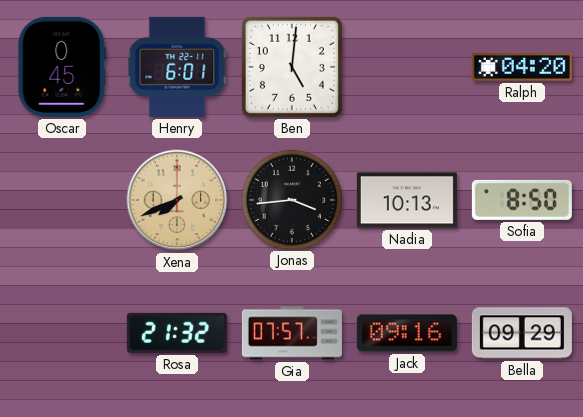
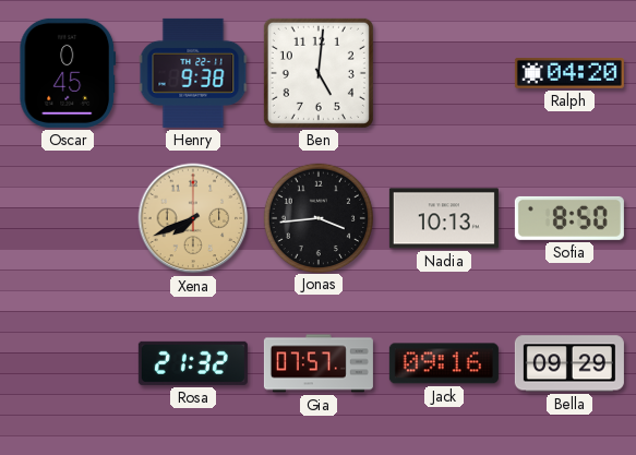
Henry: 6:01 -> 9:38 (193, 73)
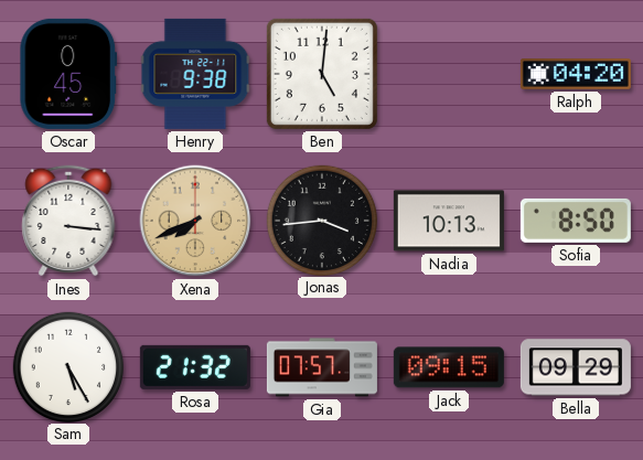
Ines: none -> 3:16 (68, 221)
Sam: none -> 5:25 (67, 366)
Jack: 09:16 -> 09:15 (449, 367)
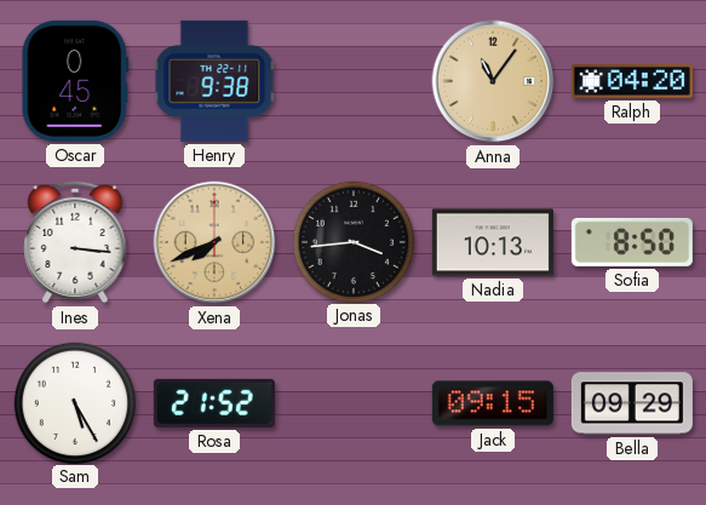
Ben: 5:01 -> none (322, 74)
Anna: none -> 11:06 (493, 81)
Rosa: 21:32 -> 21:52 (214, 403)
Gia: 07:57 -> none (322, 367)
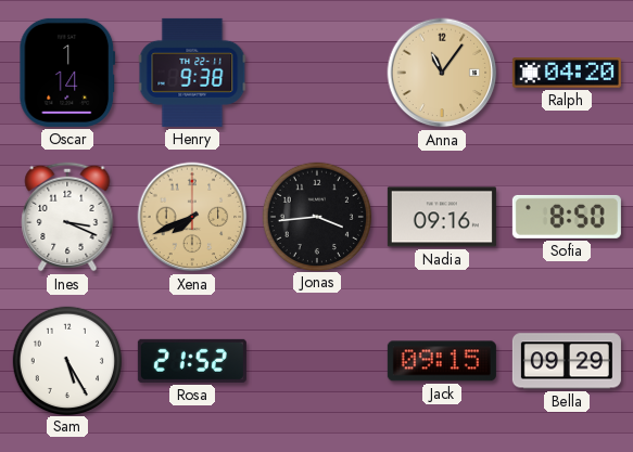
Oscar: 0:45 -> 1:14 (67, 73)
Ines: 3:16 -> 3:19 (67, 217)
Nadia: 10:13 -> 09:16 (442, 217)
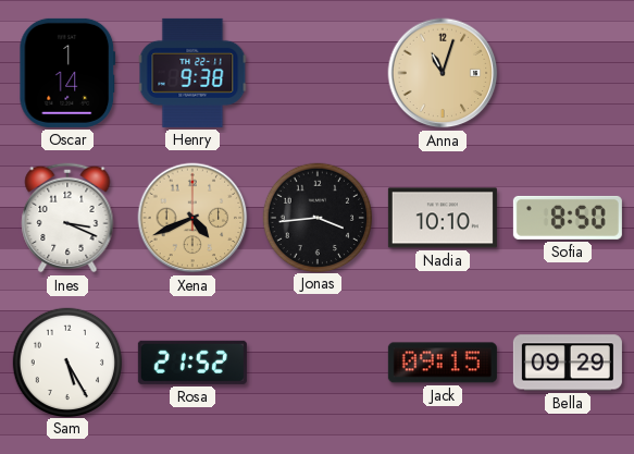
Anna: 11:06 -> 11:03 (443, 73)
Ralph: 04:20 -> none (567, 73)
Xena: 7:41 -> 4:41 (192, 218)
Nadia: 09:16 -> 10:10 (443, 218)
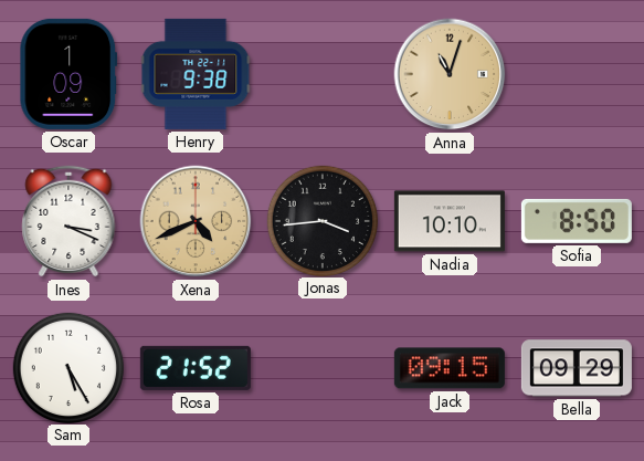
Oscar: 1:14 -> 1:09 (68, 74)
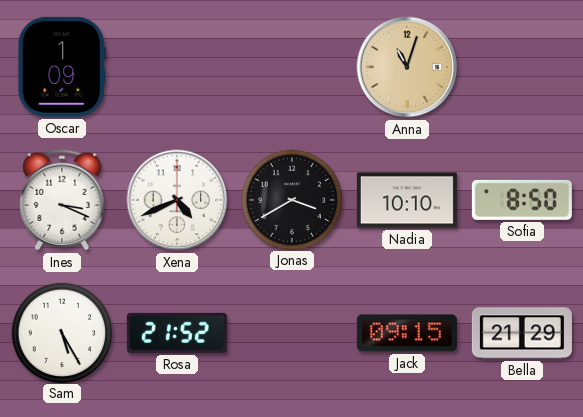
Henry: 9:38 -> none (196, 74)
Xena dial: champagne -> white (177, 200)
Jonas: 3:44 -> 3:40 (291, 199)
Bella: 09:29 -> 21:29 (522, 333)
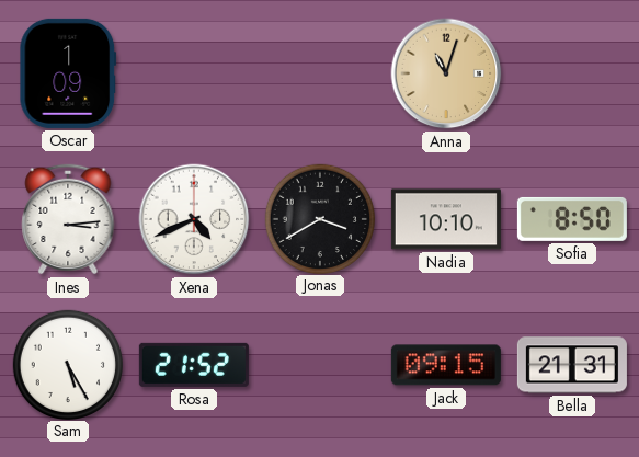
Ines: 3:19 -> 3:14 (68, 219)
Bella: 21:29 -> 21:31 (572, 365)
